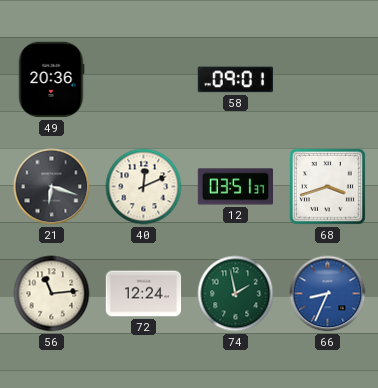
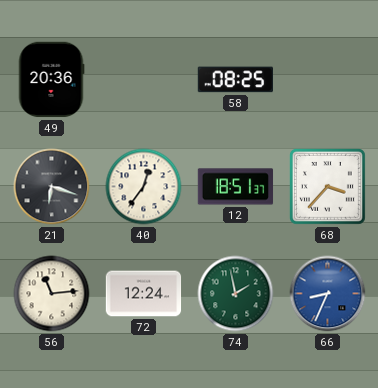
58: 09:01 -> 08:25 (235, 80)
40: 12:11 -> 12:36 (144, 187)
12: 03:51 -> 18:51 (236, 187)
68: 3:42 -> 3:37 (327, 186)
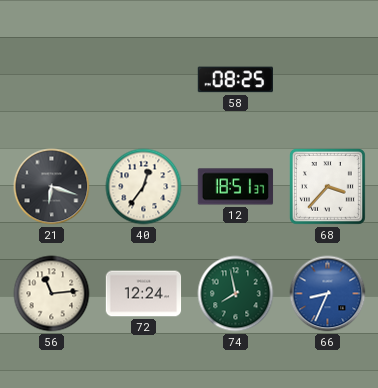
49: 20:36 -> none (51, 80)
74: 1:58 -> 7:58 (236, 294)
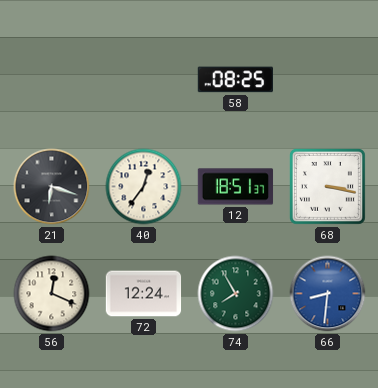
68: 3:37 -> 3:17 (327, 186)
56: 11:14 -> 12:19 (52, 294)
74: 7:58 -> 7:55 (236, 294)
66: 8:34 -> 8:31 (328, 294)
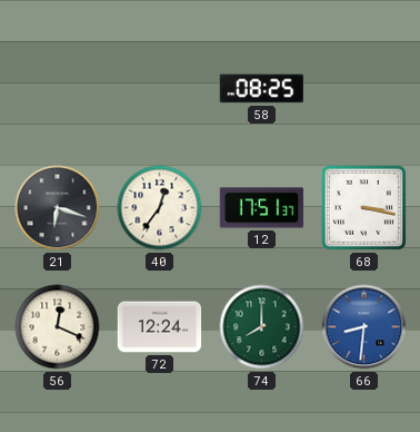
12: 18:51 -> 17:51 (262, 208)
74: 7:55 -> 8:00 (262, 327)
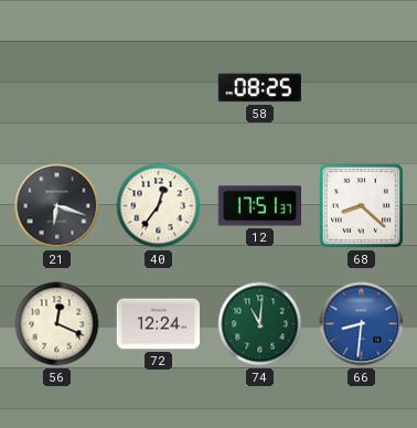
68: 3:17 -> 8:22 (361, 205)
74: 8:00 -> 11:01 (260, 324)
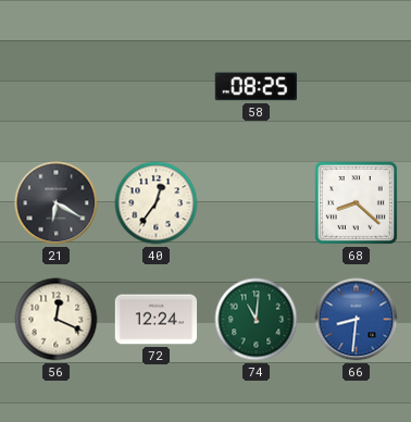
21: 6:18 -> 6:20 (57, 203)
12: 17:51 -> none (260, 206)
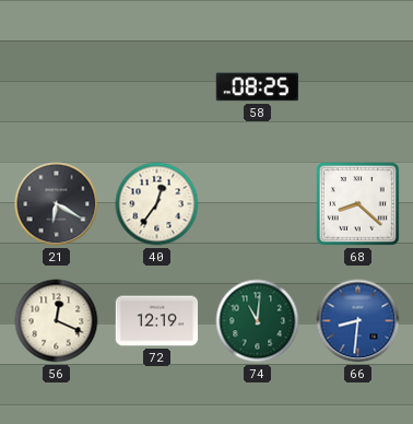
72: 12:24 -> 12:19 (157, 321)
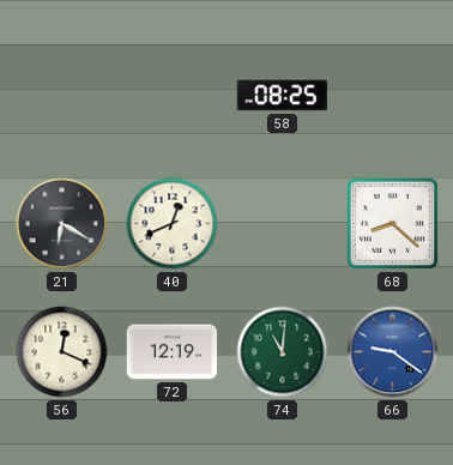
40: 12:36 -> 12:41 (173, 224)
66: 8:31 -> 9:21 (393, 352)
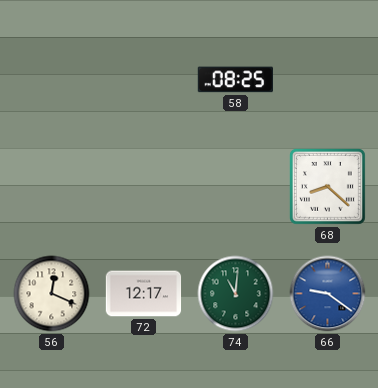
21: 6:20 -> none (62, 224)
40: 12:41 -> none (173, 224)
72: 12:19 -> 12:17 (144, 294)
